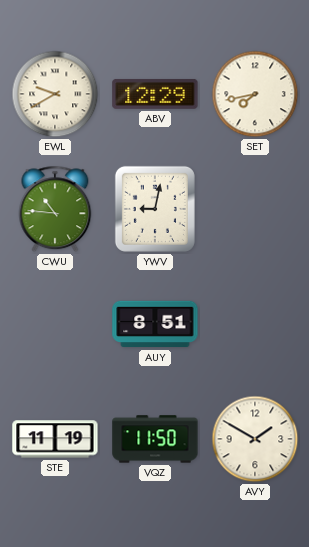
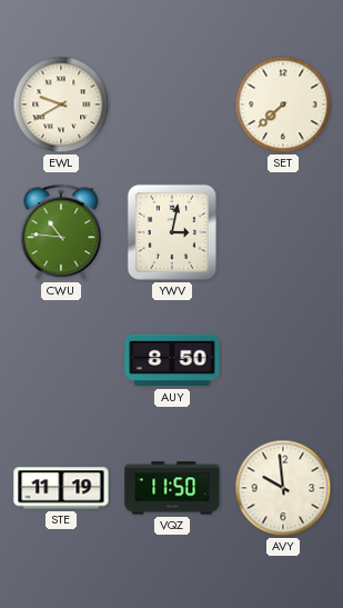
ABV: 12:29 -> none (155, 94)
SET: 7:43 -> 7:38 (283, 104)
YWV: 9:02 -> 3:02 (172, 232)
AUY: 8:51 -> 8:50 (172, 360)
AVY: 1:50 -> 9:59 (283, 488)
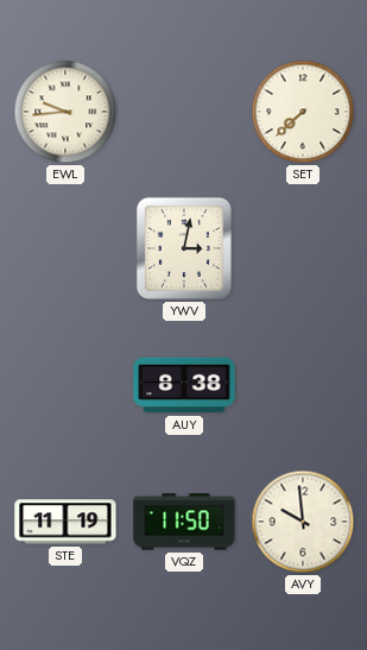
EWL: 9:40 -> 9:44 (65, 112)
CWU: 10:46 -> none (61, 232)
AUY: 8:50 -> 8:38 (184, 385)
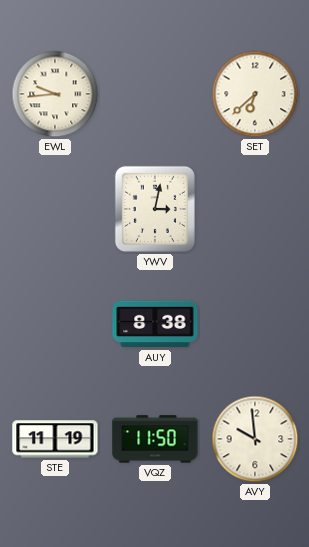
SET: 7:38 -> 6:38 (255, 94)
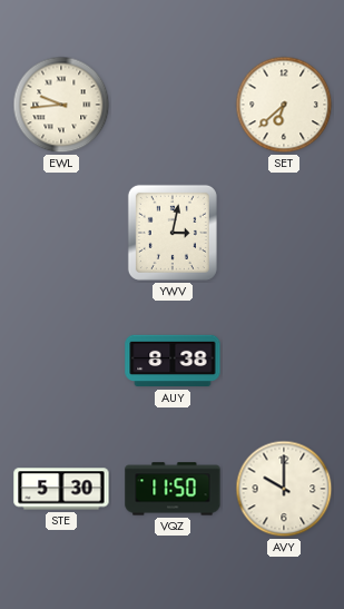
STE: 11:19 -> 5:30 (61, 489)
AVY: 9:59 -> 10:00 (284, 489)
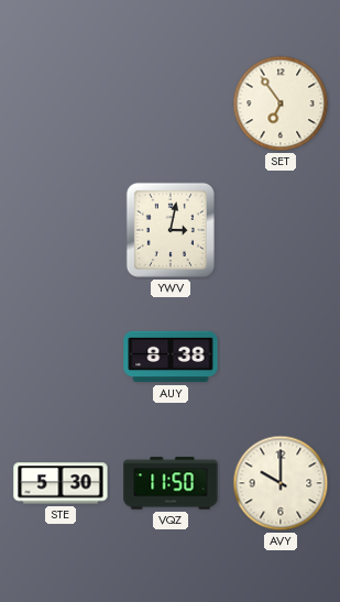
EWL: 9:44 -> none (61, 105)
SET: 6:38 -> 6:54 (281, 103)
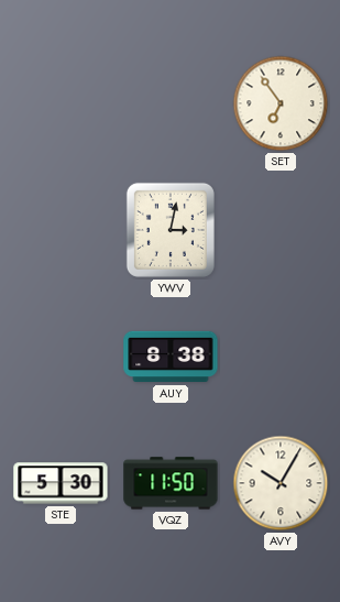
AVY: 10:00 -> 10:05 (281, 483)
